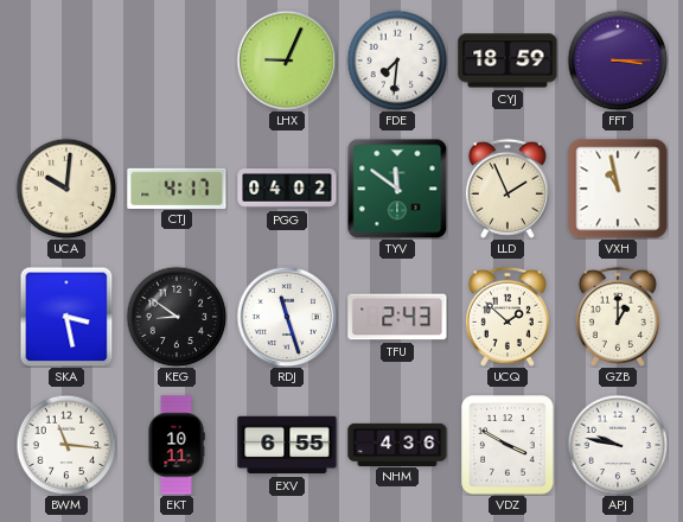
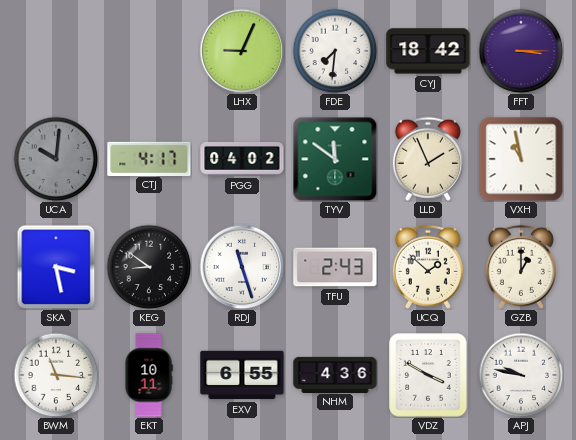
CYJ: 18:59 -> 18:42 (428, 51)
UCA dial: cream -> grey (56, 159)
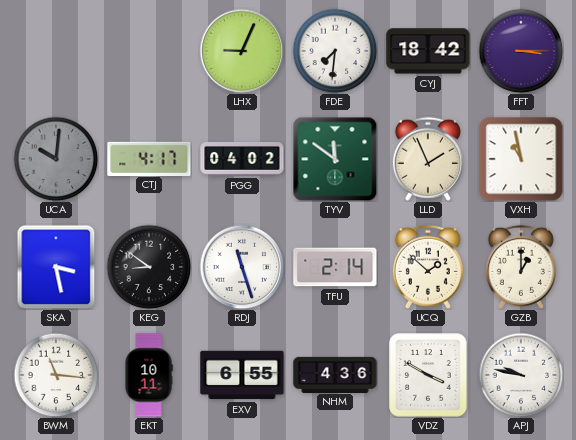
TFU: 2:43 -> 2:14 (335, 267)
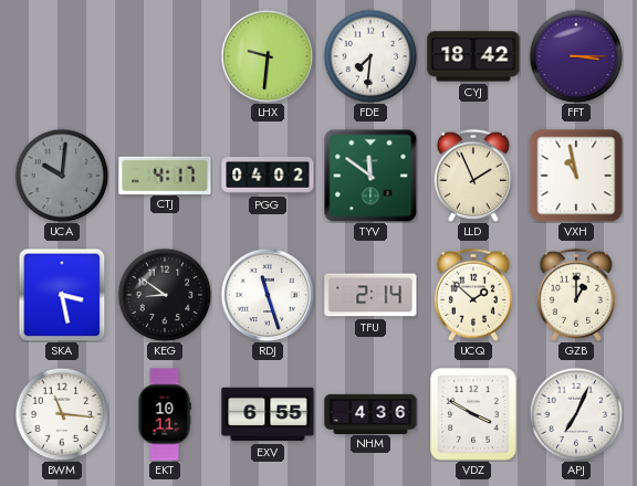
LHX: 9:04 -> 9:31 (268, 56)
APJ: 9:47 -> 7:04 (576, 414)
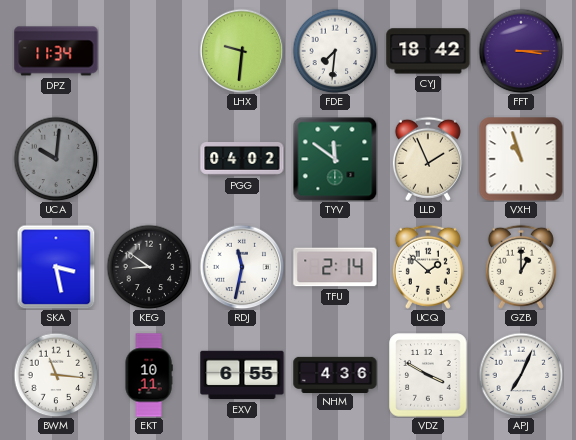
DPZ: none -> 11:34 (56, 51)
CTJ: 4:17 -> none (165, 175)
VXH: 10:58 -> 10:57 (521, 159)
RDJ: 11:27 -> 11:32 (242, 267)
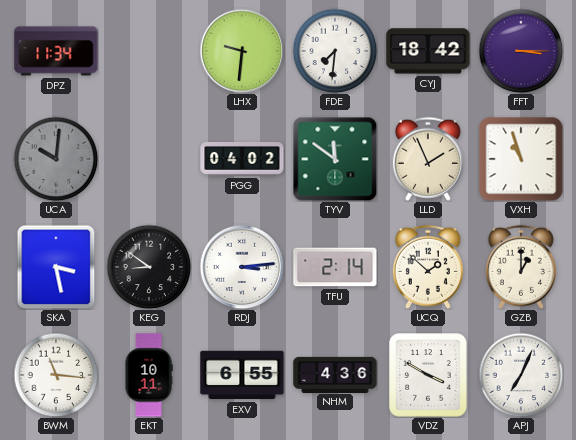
RDJ: 11:32 -> 3:14 (242, 267)
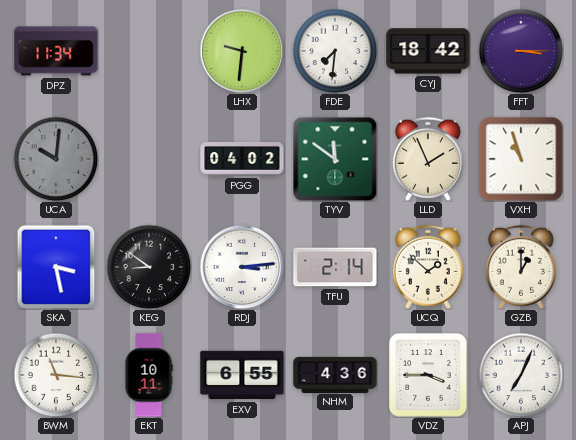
VDZ: 3:50 -> 3:45 (428, 375)
